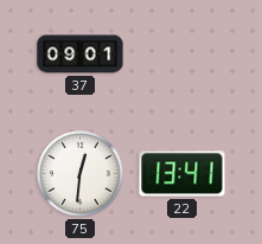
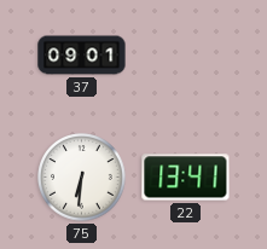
75: 12:31 -> 6:31 (82, 178)
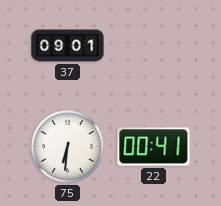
22: 13:41 -> 00:41 (154, 147)
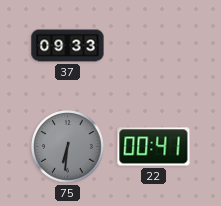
37: 09:01 -> 09:33 (68, 46)
75 dial: white -> grey (68, 147)
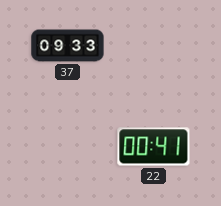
75: 6:31 -> none (68, 147)
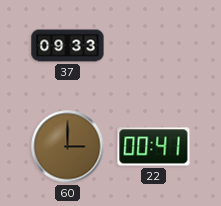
60: none -> 3:00 (68, 147)
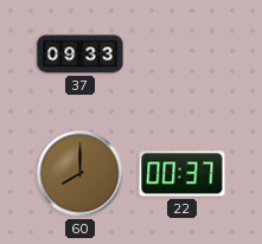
60: 3:00 -> 8:00 (81, 174)
22: 00:41 -> 00:37 (183, 174)
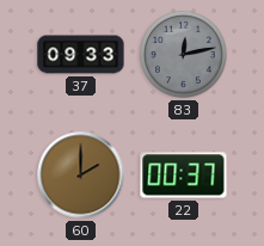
83: none -> 12:13 (184, 55)
60: 8:00 -> 2:00 (81, 176)
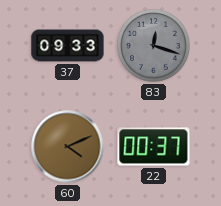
83: 12:13 -> 12:18 (154, 46)
60: 2:00 -> 4:11 (68, 147)
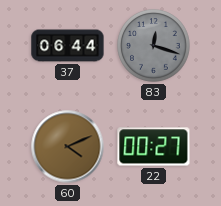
37: 09:33 -> 06:44 (68, 46)
22: 00:37 -> 00:27 (154, 147)
